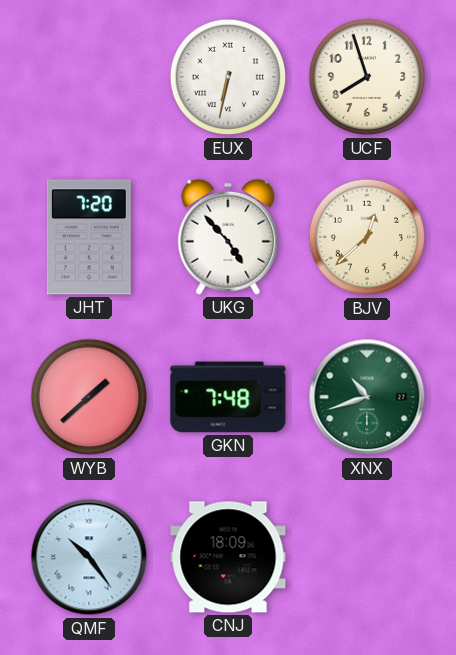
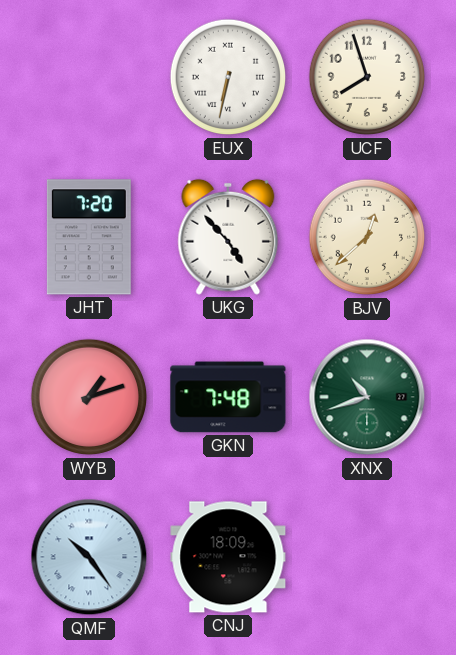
WYB: 1:38 -> 1:12 (89, 397)
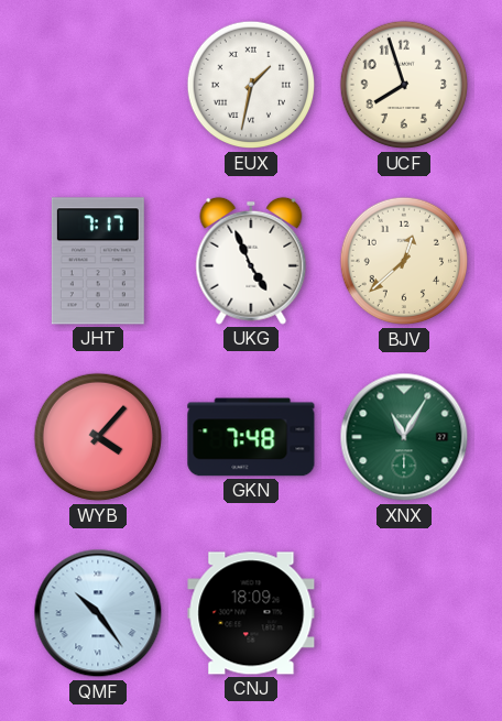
EUX: 6:32 -> 1:32 (251, 85)
JHT: 7:20 -> 7:17 (98, 261)
UKG: 4:53 -> 4:56 (251, 261)
WYB: 1:12 -> 4:07 (98, 437)
XNX: 10:42 -> 11:05 (404, 437)
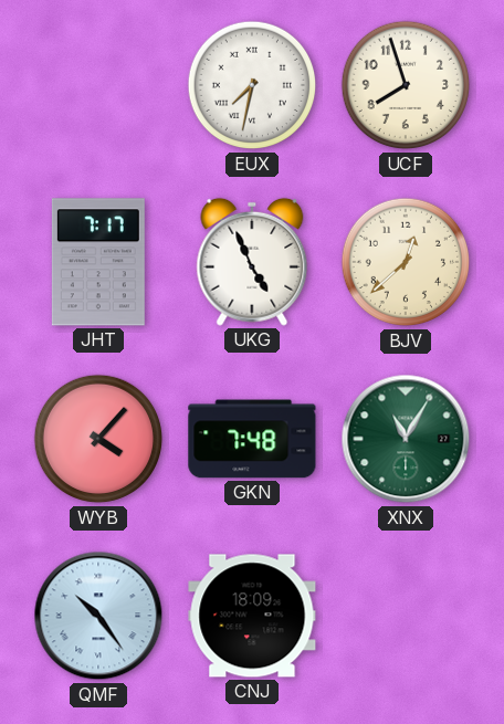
EUX: 1:32 -> 7:32 (252, 85)
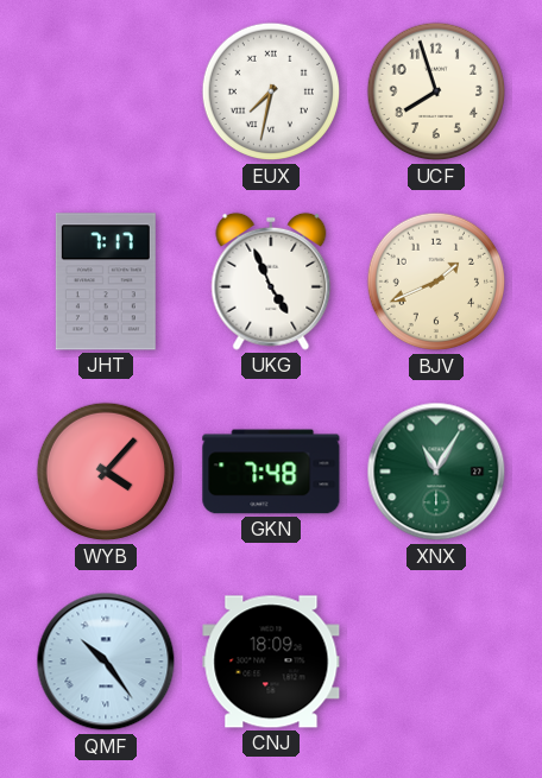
BJV: 12:38 -> 1:41 (436, 282)
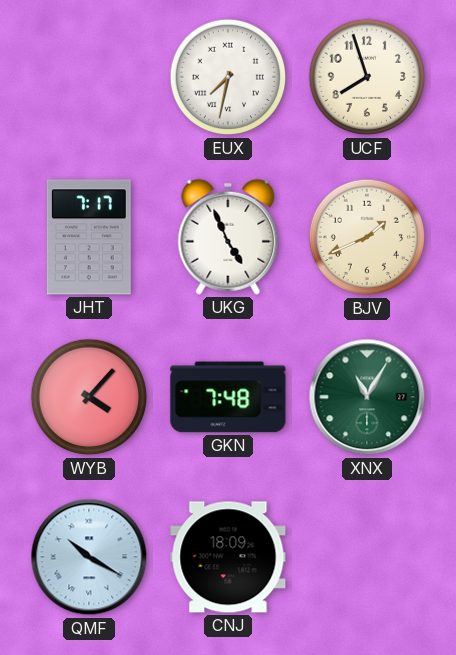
QMF: 10:24 -> 10:20 (89, 557)
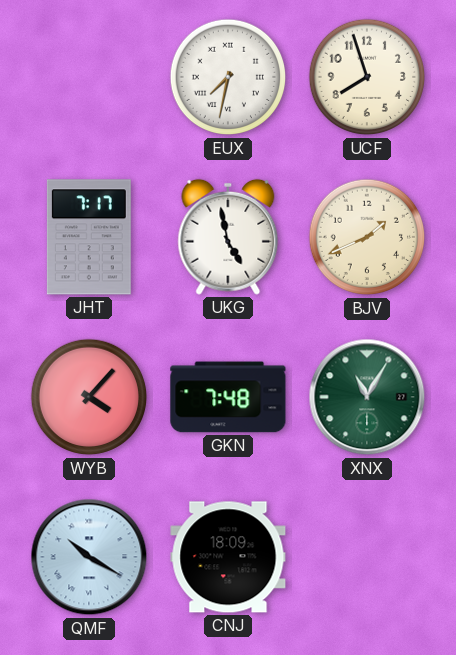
UKG: 4:56 -> 4:58 (228, 237)
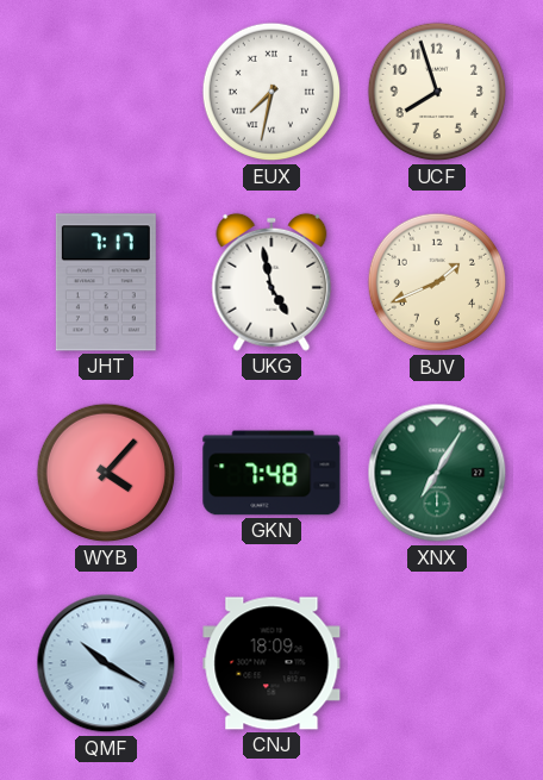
XNX: 11:05 -> 7:05 (437, 473)
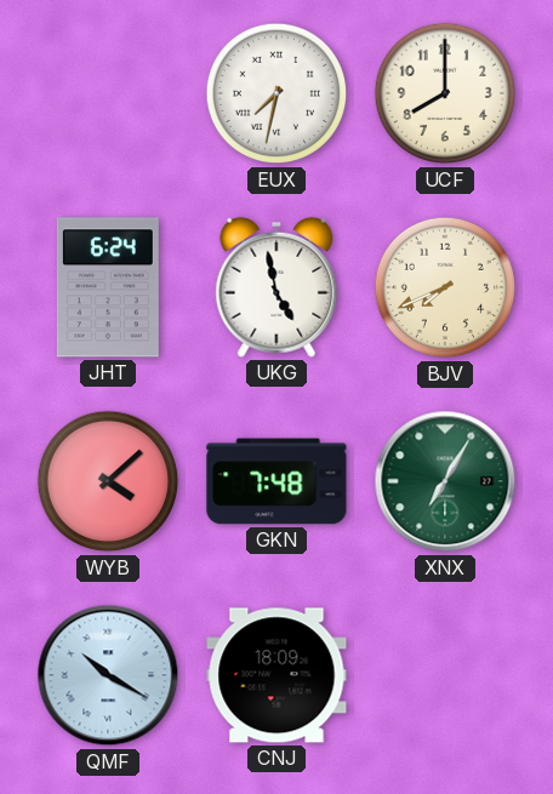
UCF: 7:57 -> 8:00 (445, 93)
JHT: 7:17 -> 6:24 (108, 287)
BJV: 1:41 -> 7:41 (445, 287)
WYB: 4:07 -> 4:08 (108, 481)
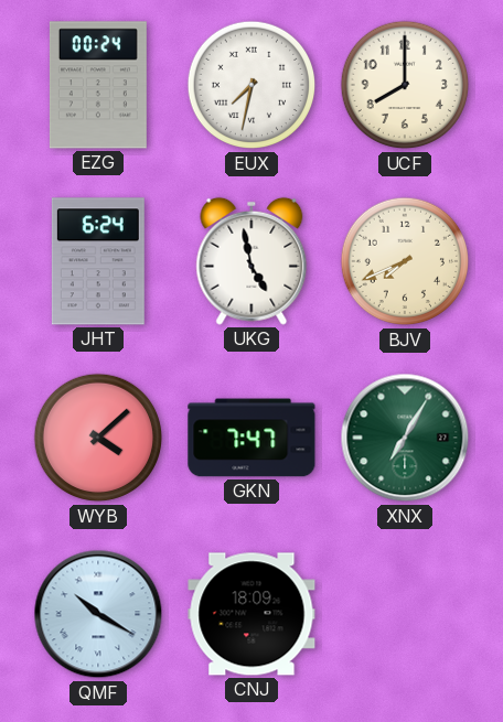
EZG: none -> 00:24 (98, 85)
GKN: 7:48 -> 7:47 (251, 438)
